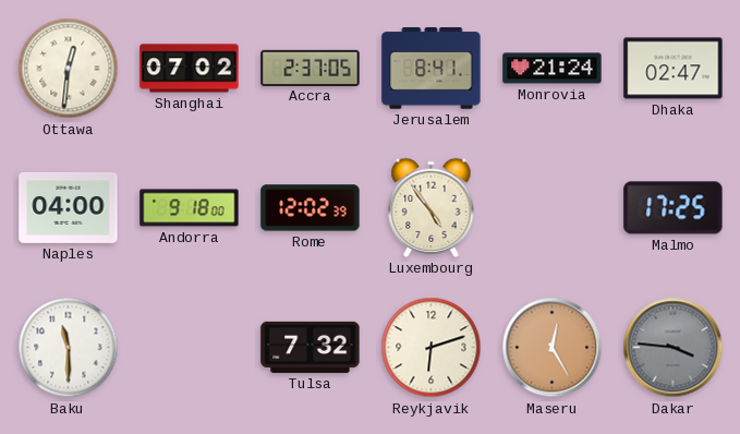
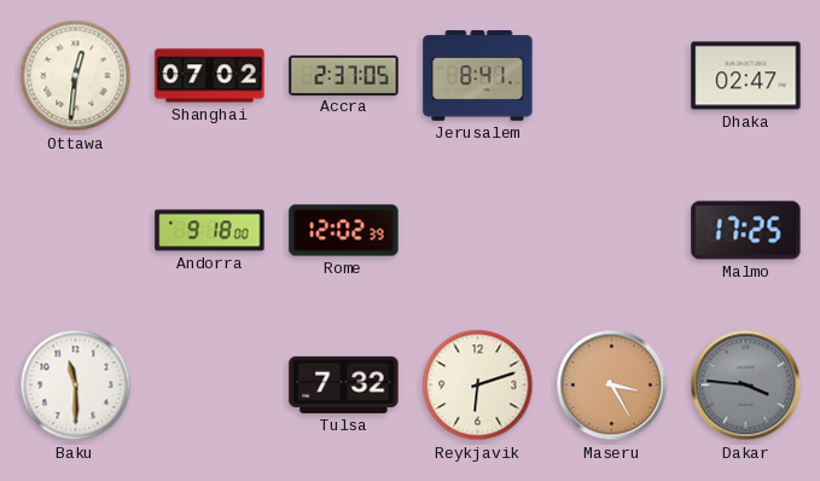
Monrovia: 21:24 -> none (553, 69)
Naples: 04:00 -> none (69, 207)
Luxembourg: 4:54 -> none (432, 207)
Maseru: 12:25 -> 3:25 (612, 386)
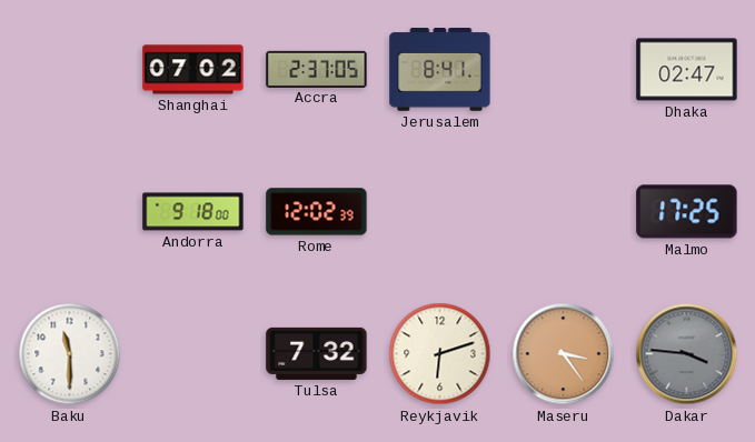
Ottawa: 12:31 -> none (76, 76)
Maseru: 3:25 -> 3:24 (564, 354)
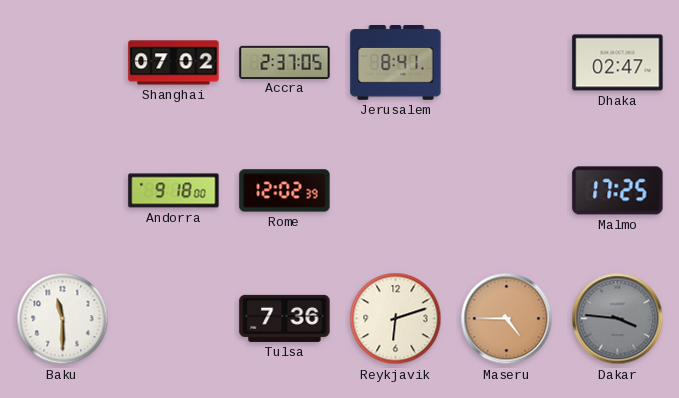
Tulsa: 7:32 -> 7:36 (285, 318)
Maseru: 3:24 -> 4:45 (507, 319)
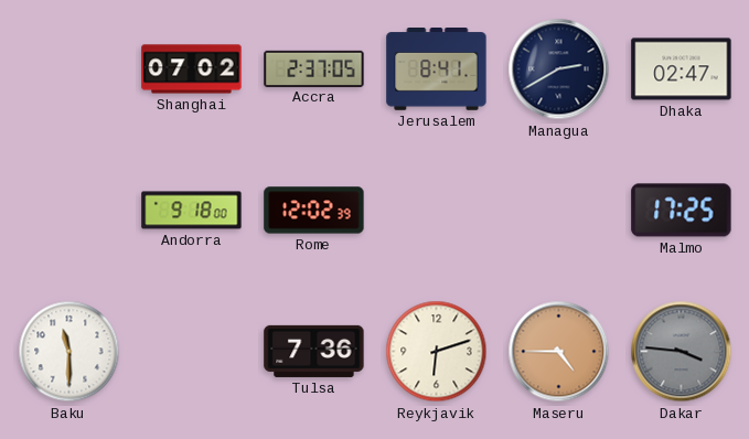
Managua: none -> 2:40 (559, 69)
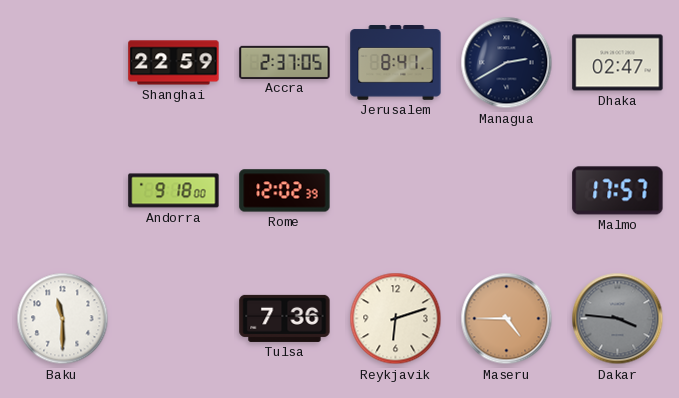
Shanghai: 07:02 -> 22:59 (174, 63)
Malmo: 17:25 -> 17:57 (618, 191)
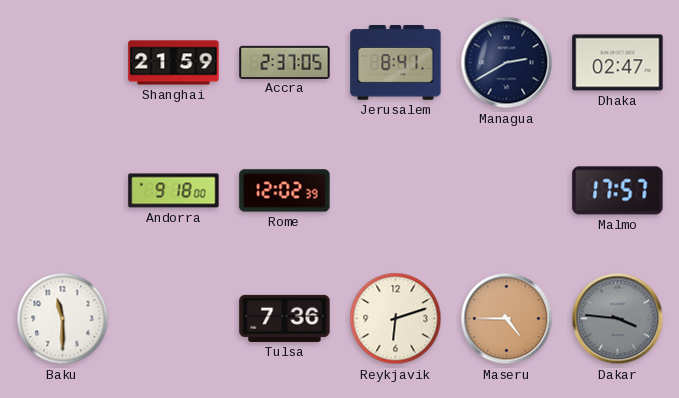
Shanghai: 22:59 -> 21:59 (174, 63)
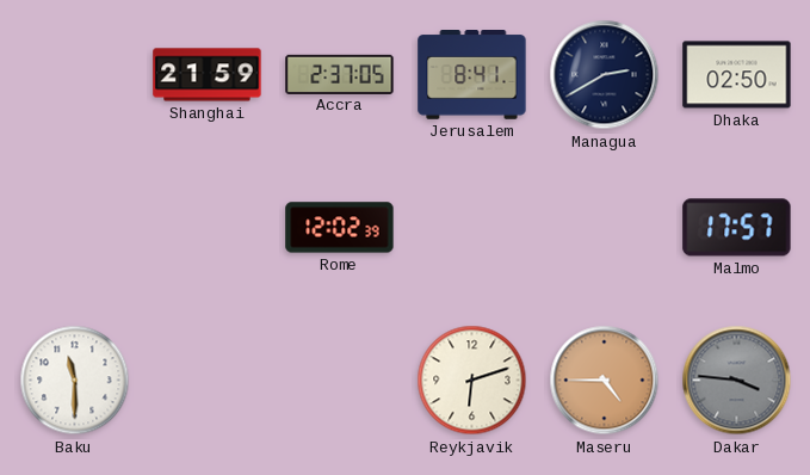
Dhaka: 02:47 -> 02:50 (737, 75)
Andorra: 9:18 -> none (174, 191)
Tulsa: 7:36 -> none (285, 318)
